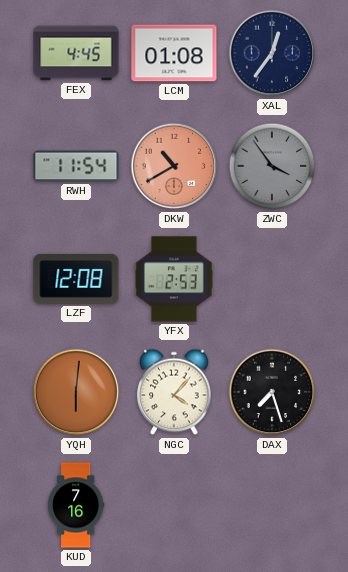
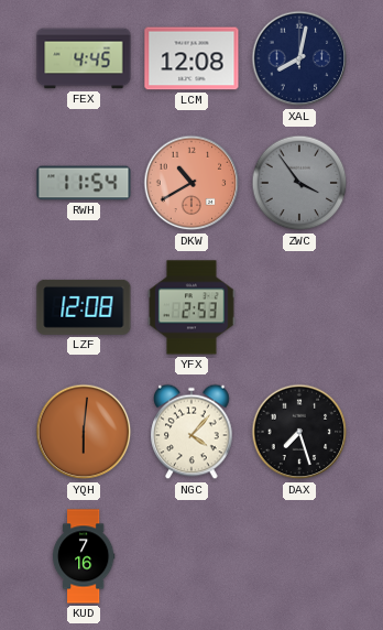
LCM: 01:08 -> 12:08 (191, 58)
XAL: 12:36 -> 8:02 (299, 58)
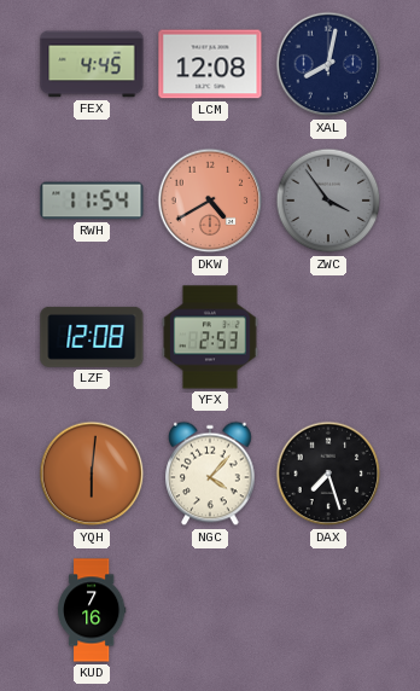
DKW: 10:40 -> 4:40 (210, 201)
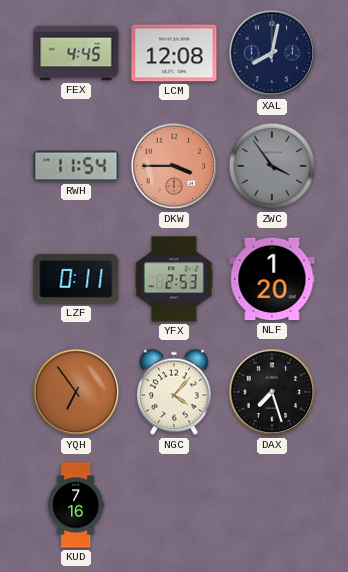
DKW: 4:40 -> 3:45 (174, 166)
LZF: 12:08 -> 0:11 (76, 279)
NLF: none -> 1:20 (272, 279)
YQH: 6:01 -> 6:54 (76, 392)
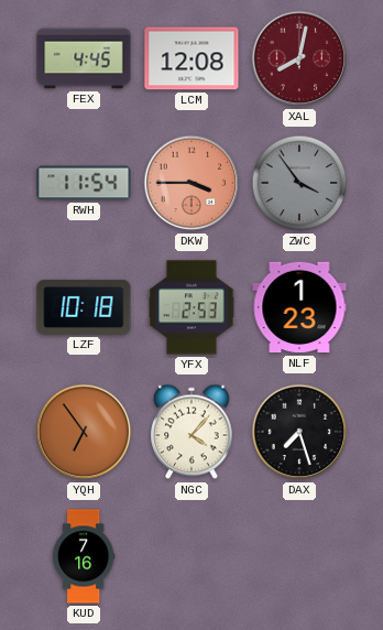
XAL dial: navy -> burgundy (299, 58)
LZF: 0:11 -> 10:18 (84, 307)
NLF: 1:20 -> 1:23 (299, 307)
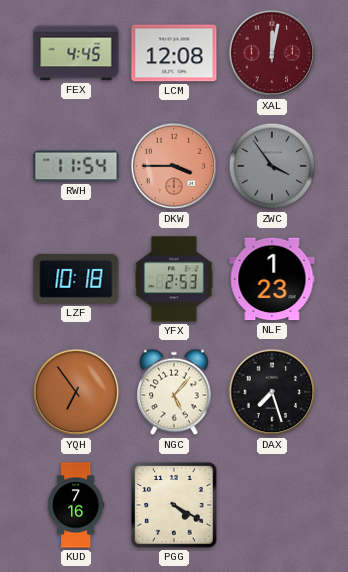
XAL: 8:02 -> 12:02 (272, 53)
NGC: 4:07 -> 5:07 (174, 392)
PGG: none -> 4:20 (174, 505)
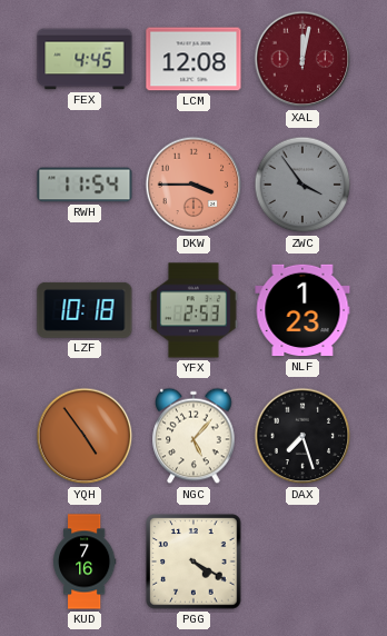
YQH: 6:54 -> 4:54 (85, 436)
